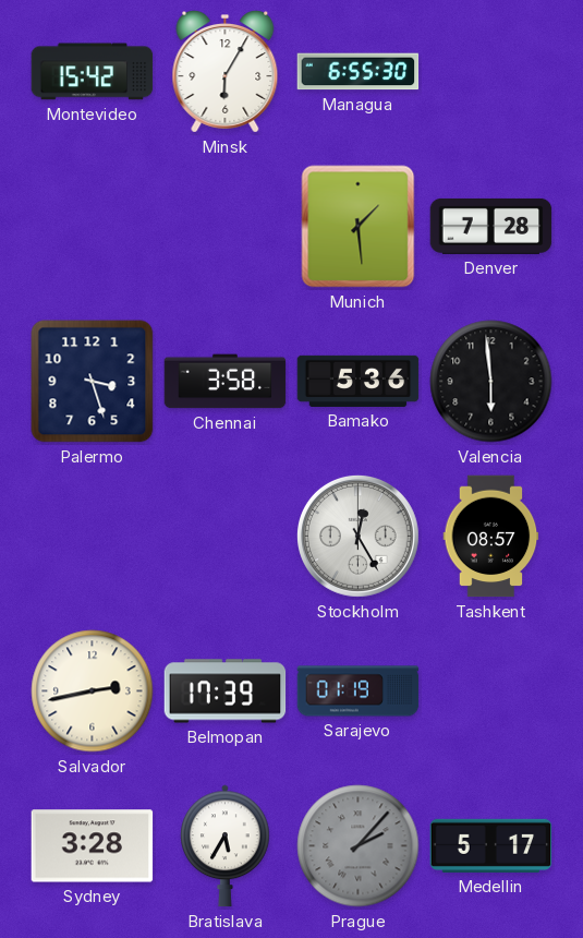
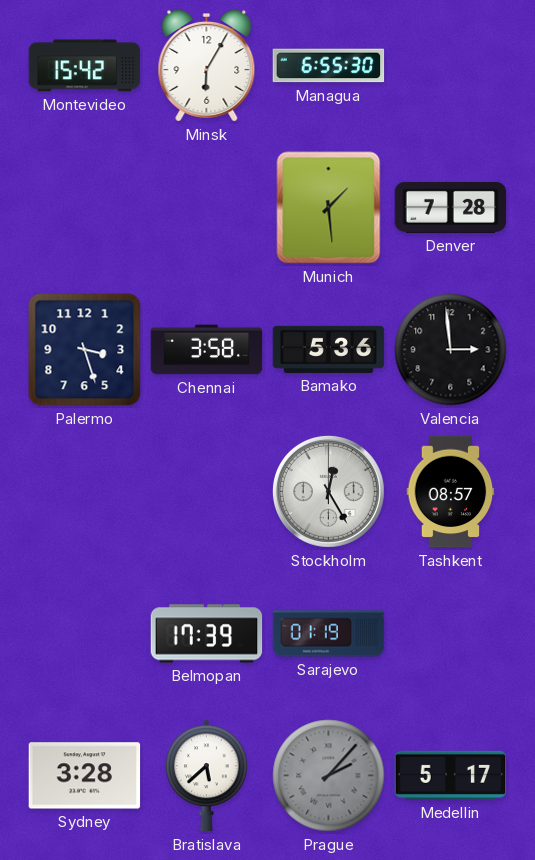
Valencia: 5:59 -> 2:59 (451, 350)
Salvador: 2:43 -> none (93, 692)
Bratislava: 5:35 -> 5:38 (207, 776)
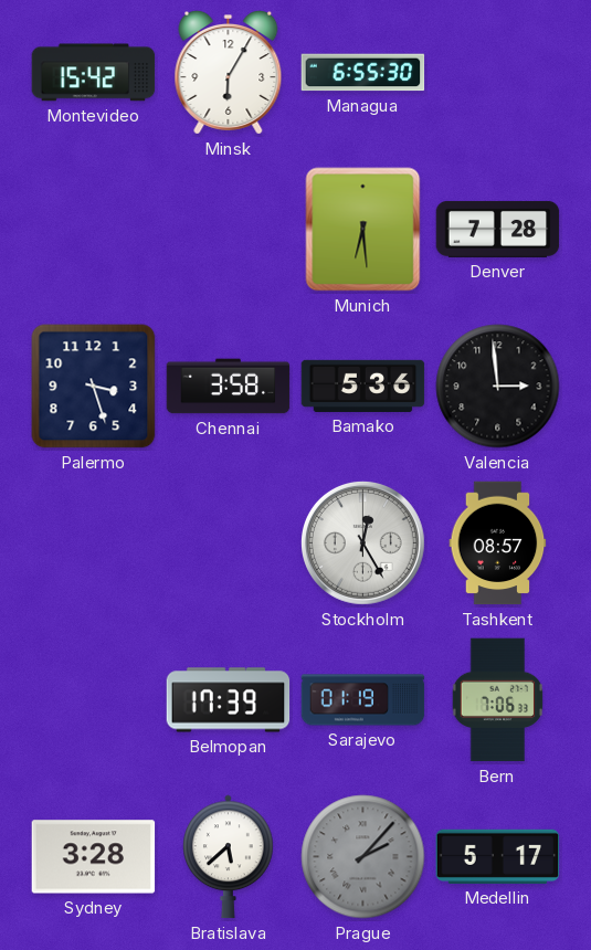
Munich: 1:29 -> 6:29 (363, 230)
Bern: none -> 7:06 (497, 700)
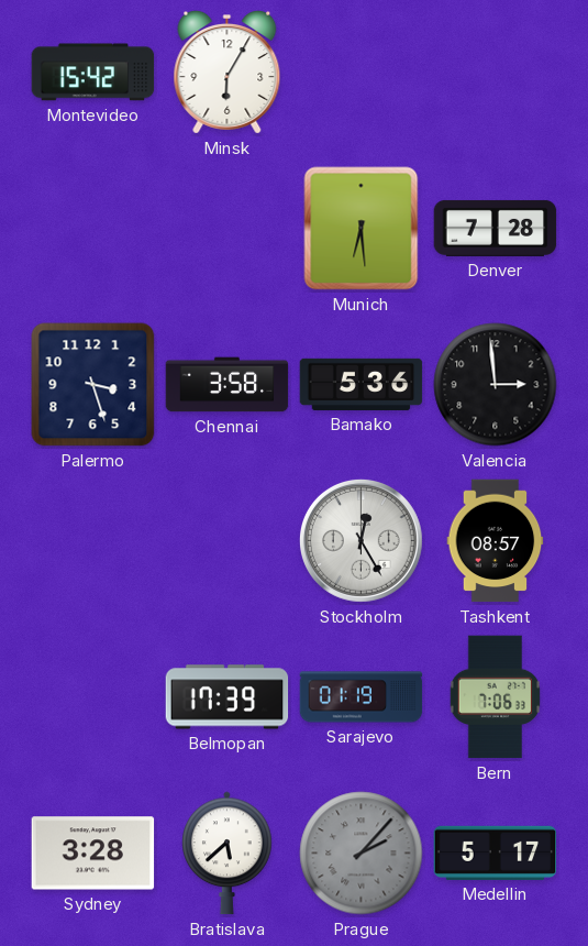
Managua: 6:55 -> none (363, 73)
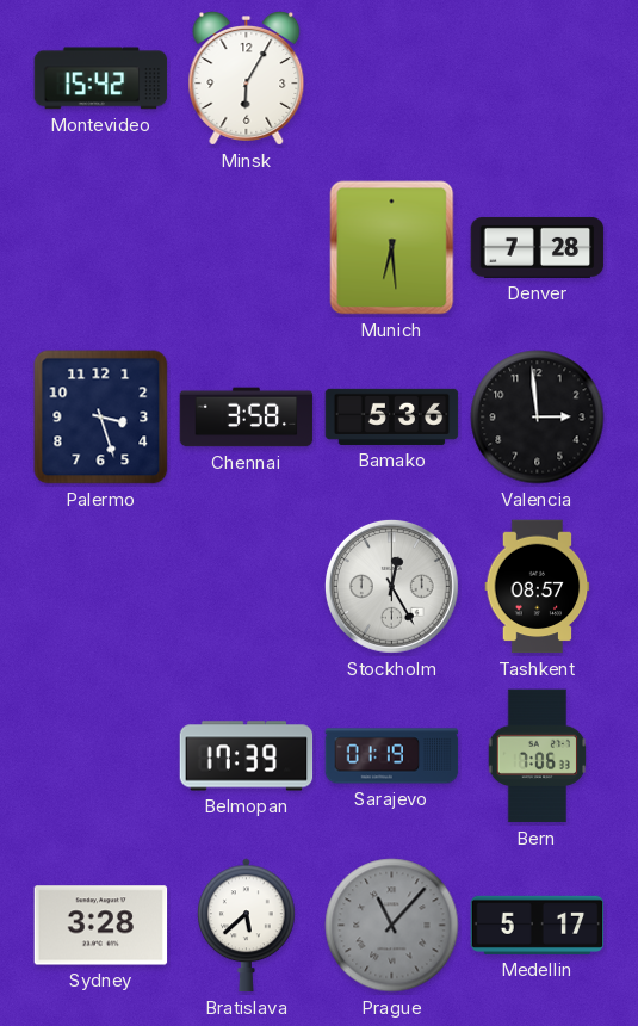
Prague: 2:07 -> 11:07 (392, 926)
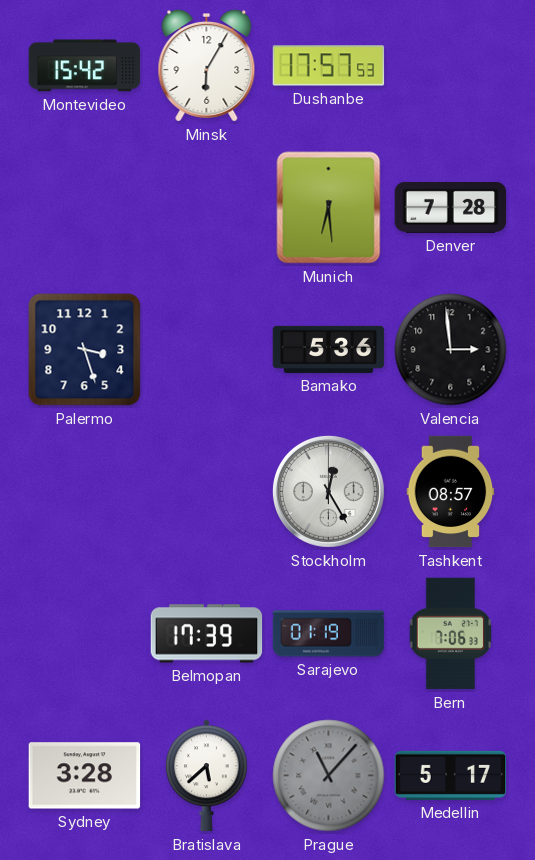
Dushanbe: none -> 17:57 (329, 66)
Chennai: 3:58 -> none (247, 418)
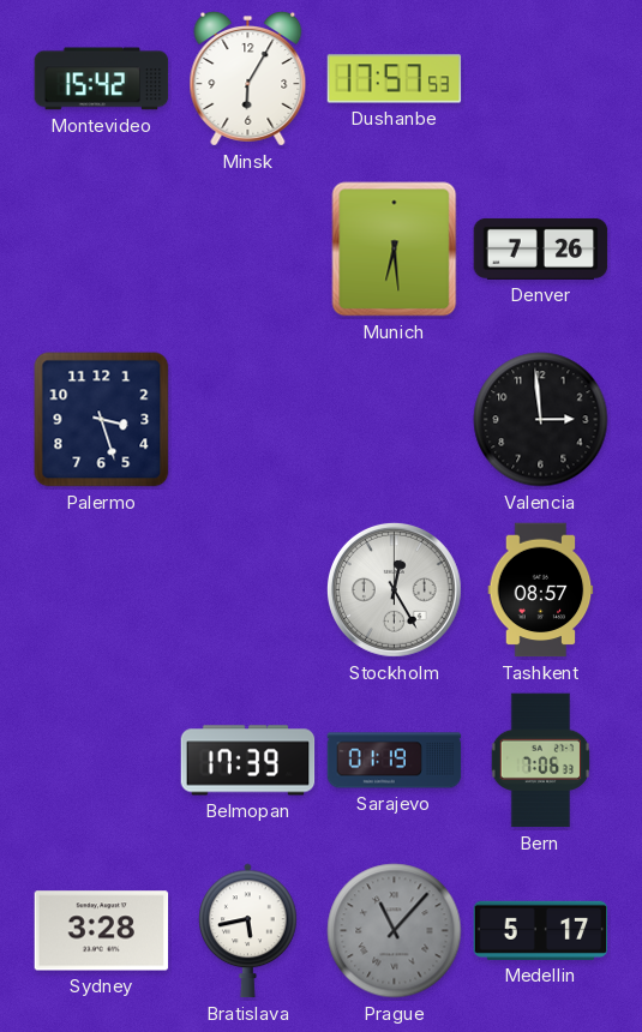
Denver: 7:28 -> 7:26 (541, 248)
Bamako: 5:36 -> none (329, 349)
Bratislava: 5:38 -> 5:43 (248, 931)
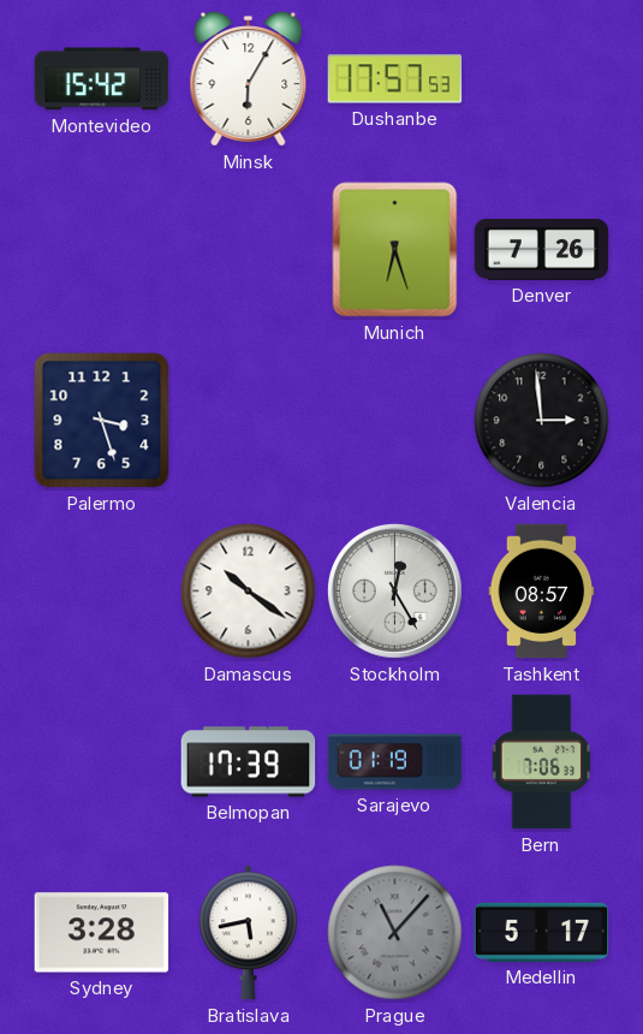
Munich: 6:29 -> 6:27 (395, 250)
Damascus: none -> 10:21 (249, 592)
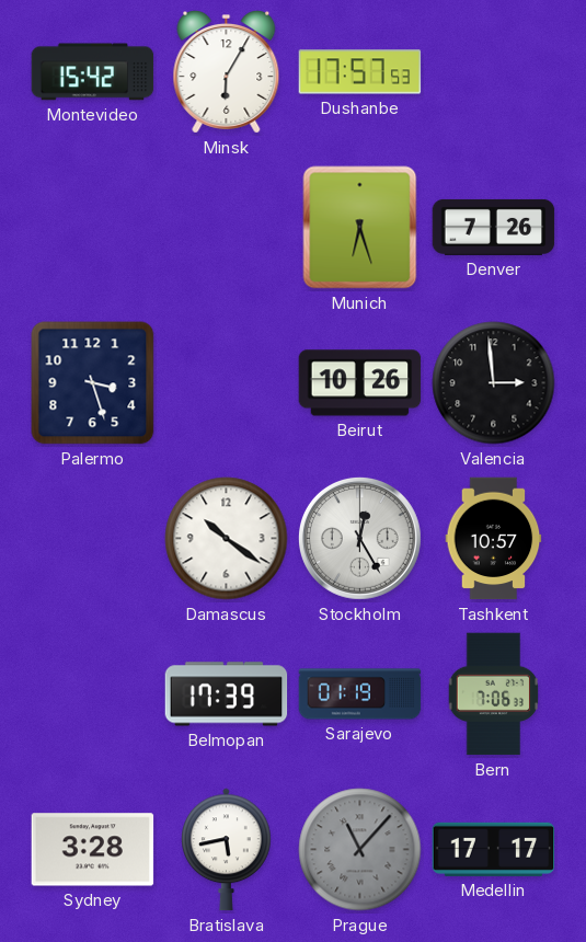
Beirut: none -> 10:26 (360, 383)
Tashkent: 08:57 -> 10:57 (494, 539)
Medellin: 5:17 -> 17:17 (494, 849)
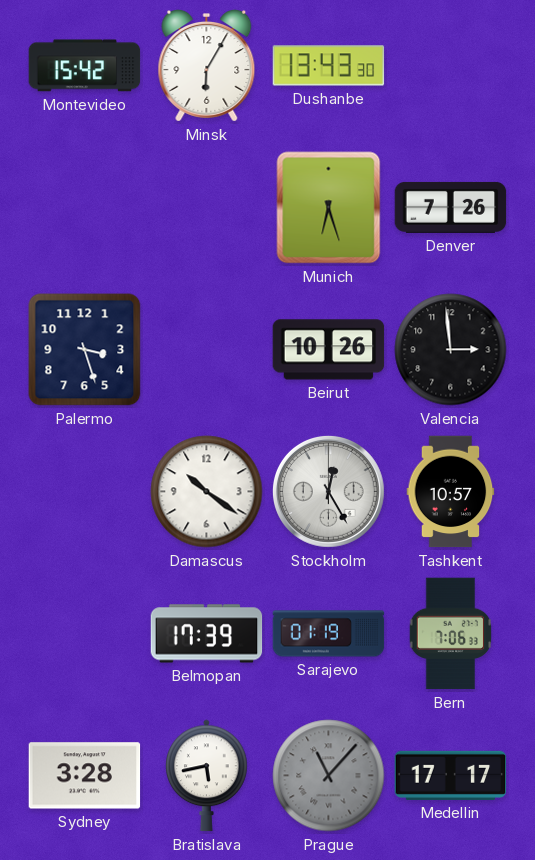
Dushanbe: 17:57 -> 13:43 (329, 66)
